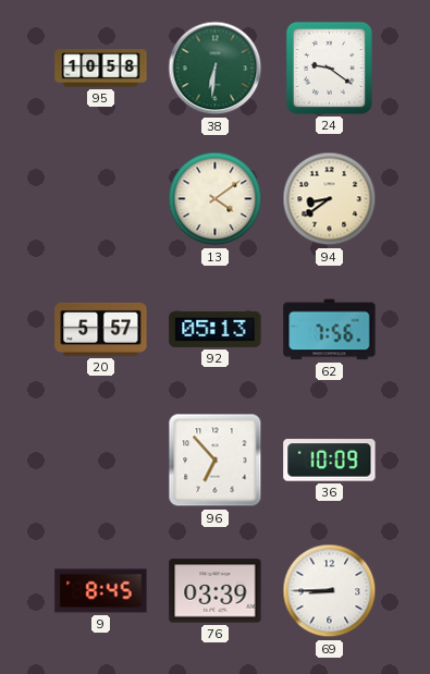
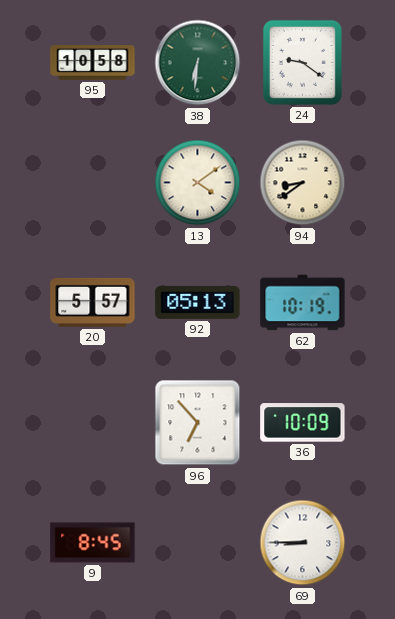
62: 7:56 -> 10:19 (303, 303)
76: 03:39 -> none (216, 591)
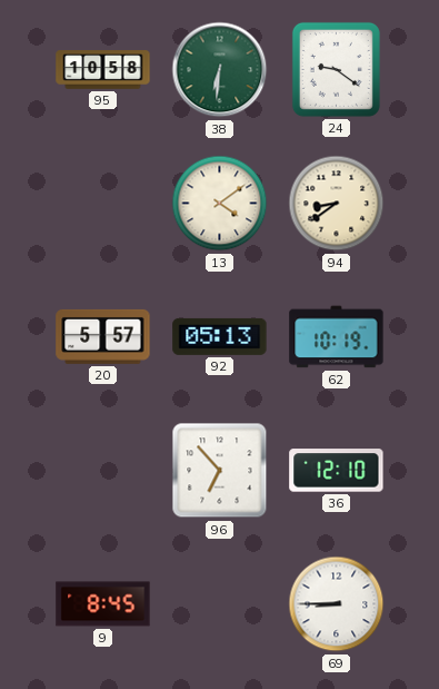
36: 10:09 -> 12:10 (337, 471)
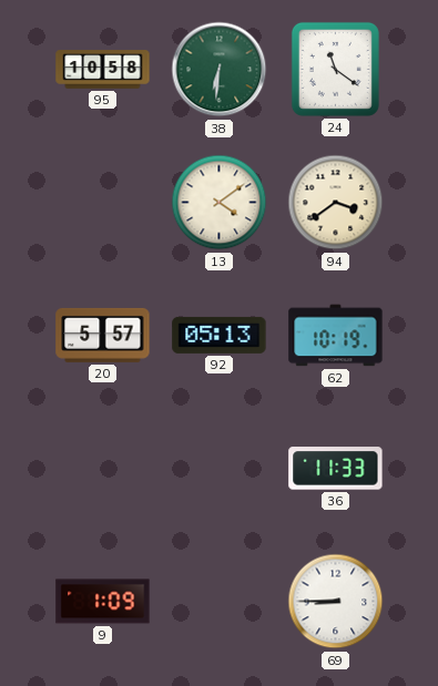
24: 9:21 -> 11:21 (335, 69)
94: 8:39 -> 3:39 (336, 203)
96: 6:53 -> none (220, 471)
36: 12:10 -> 11:33 (336, 469)
9: 8:45 -> 1:09 (103, 602)
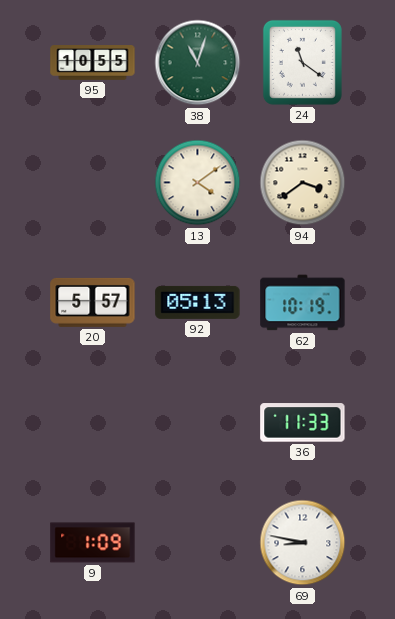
95: 10:58 -> 10:55 (93, 63)
38: 6:31 -> 11:03 (198, 63)
69: 8:45 -> 8:47 (303, 543)
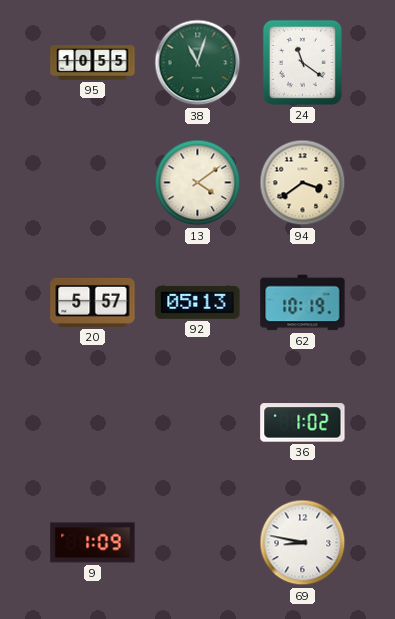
36: 11:33 -> 1:02 (303, 423)
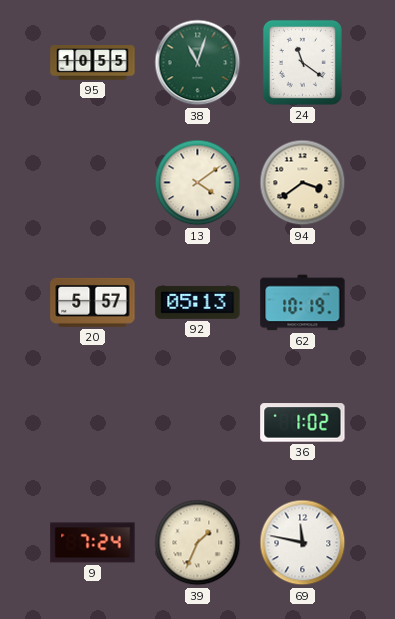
9: 1:09 -> 7:24 (93, 543)
39: none -> 1:34 (198, 543)
69: 8:47 -> 11:47 (303, 543)
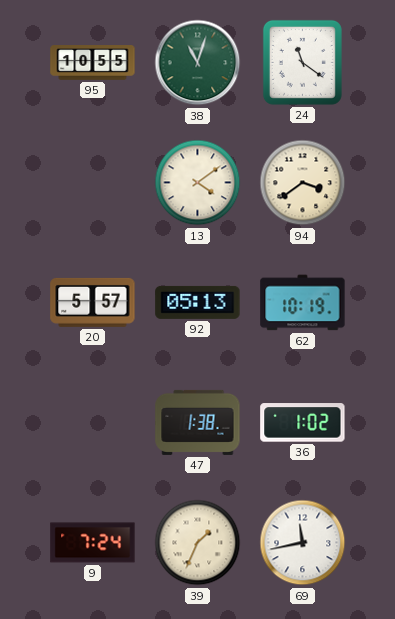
47: none -> 1:38 (198, 422)
69: 11:47 -> 11:43 (303, 543)
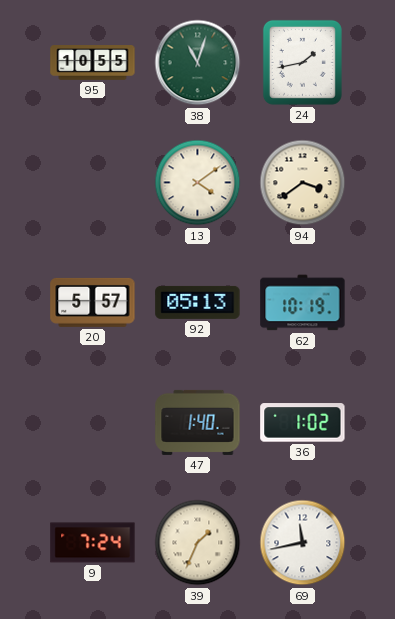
24: 11:21 -> 1:43 (302, 62)
47: 1:38 -> 1:40 (198, 422)
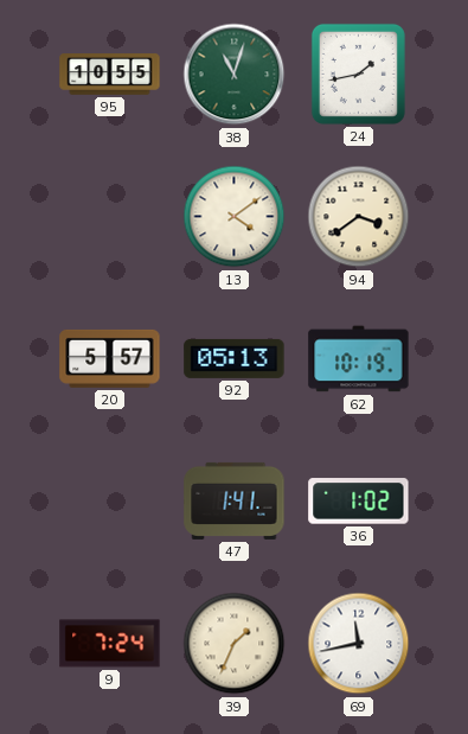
47: 1:40 -> 1:41 (235, 500)
